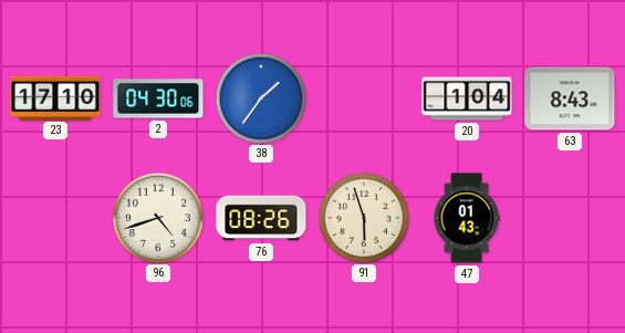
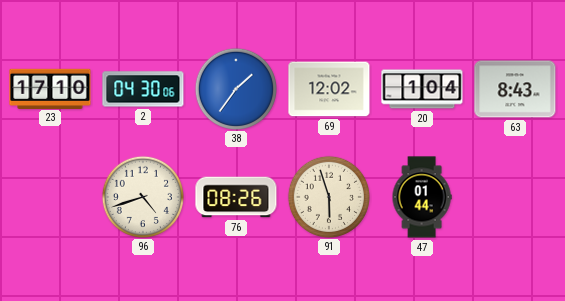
69: none -> 12:02 (329, 89)
47: 01:43 -> 01:44 (422, 197)
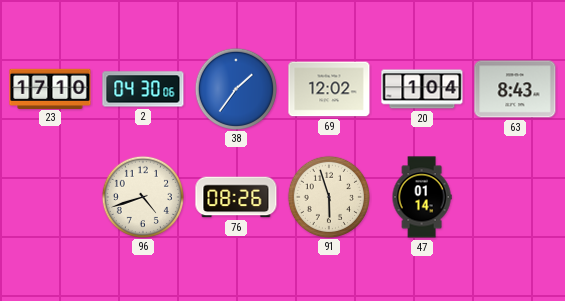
47: 01:44 -> 01:14 (422, 197)
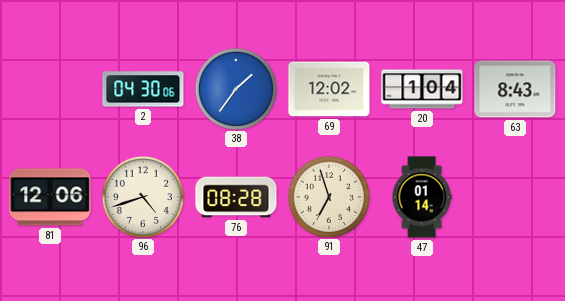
23: 17:10 -> none (50, 88)
81: none -> 12:06 (50, 197)
76: 08:26 -> 08:28 (236, 197)
91: 5:57 -> 6:57 (328, 196)
